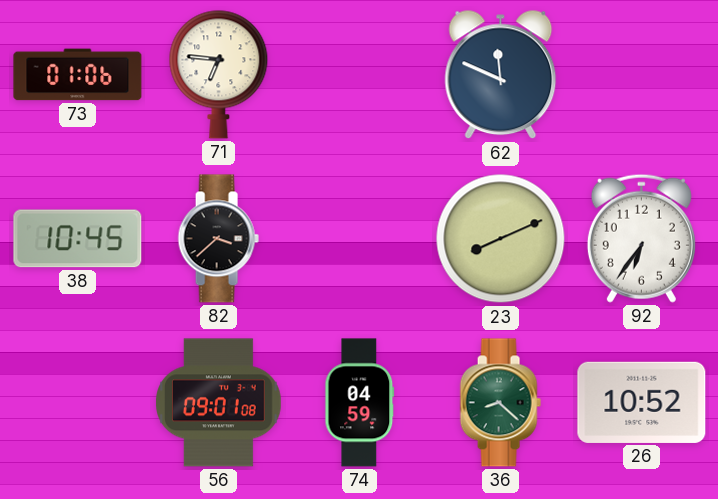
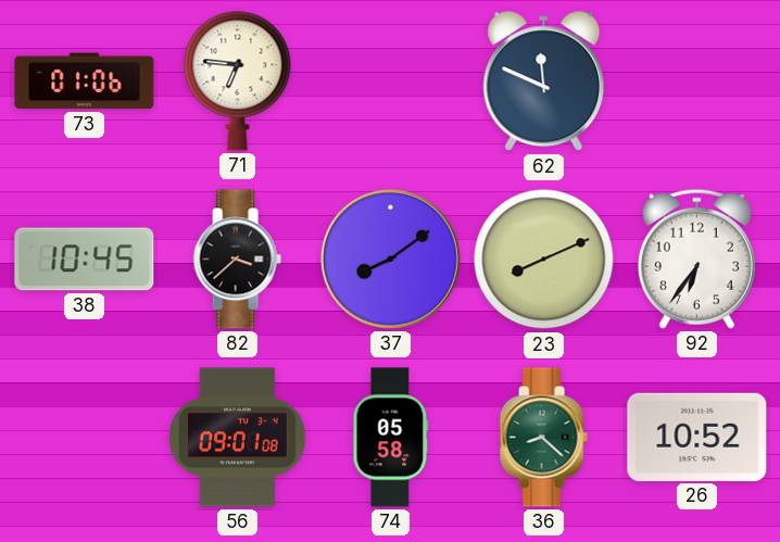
37: none -> 8:09 (390, 259)
74: 04:59 -> 05:58 (391, 438)
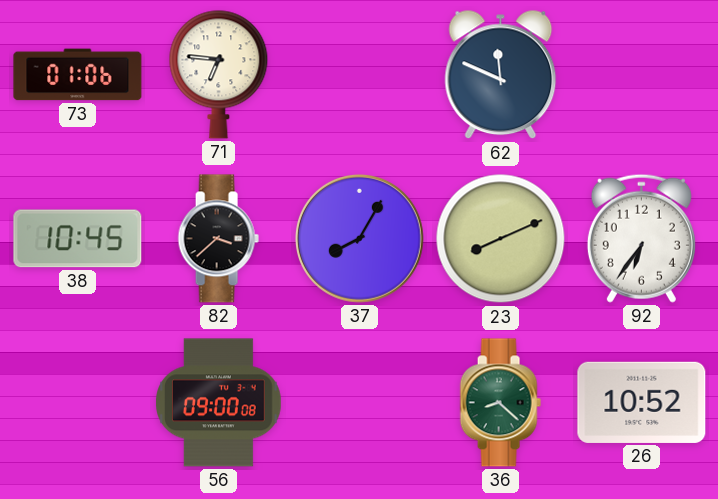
37: 8:09 -> 8:05 (359, 238)
56: 09:01 -> 09:00 (219, 403)
74: 05:58 -> none (391, 438)
